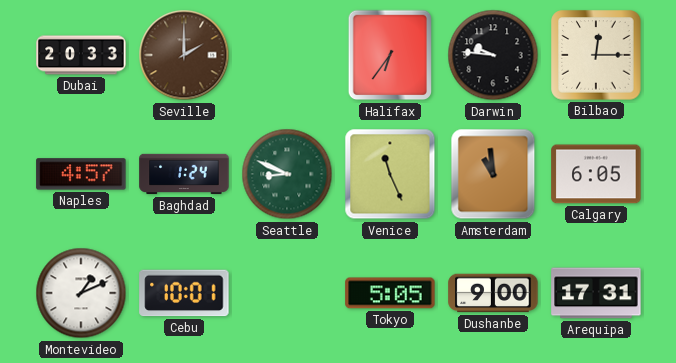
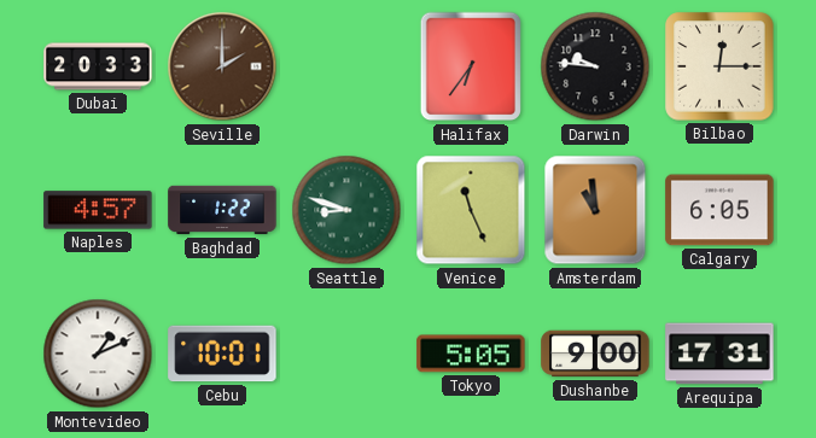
Baghdad: 1:24 -> 1:22 (222, 210)
Seattle: 8:49 -> 8:48 (346, 210)
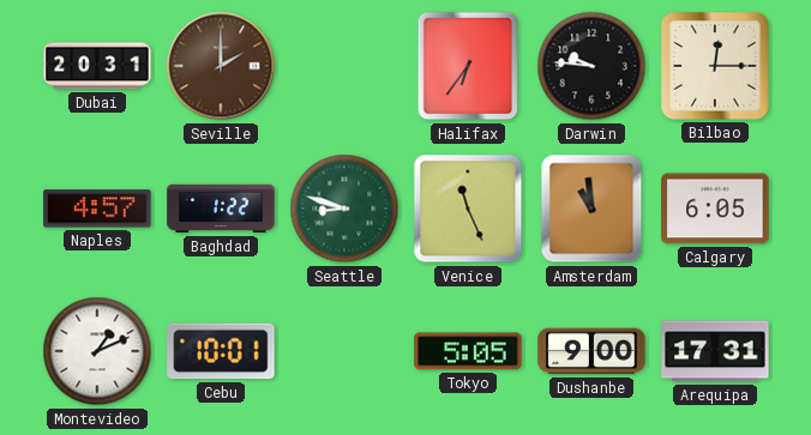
Dubai: 20:33 -> 20:31 (97, 66)
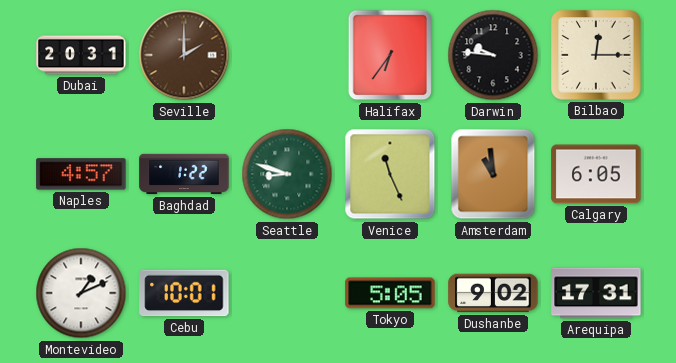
Dushanbe: 9:00 -> 9:02 (493, 293)
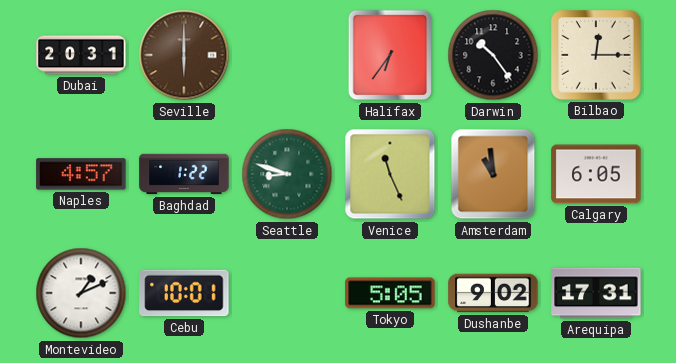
Seville: 2:00 -> 6:00 (184, 55)
Darwin: 9:46 -> 10:24 (493, 55)
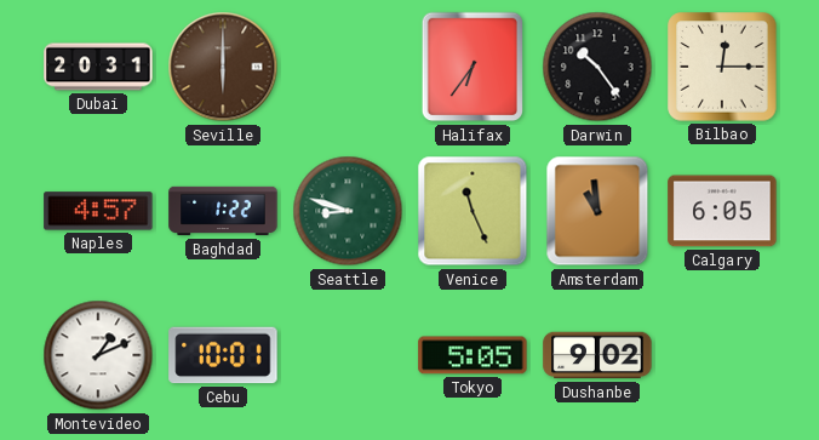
Arequipa: 17:31 -> none (596, 293)
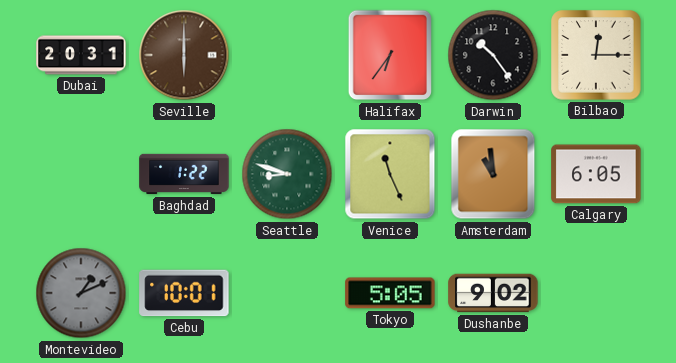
Naples: 4:57 -> none (98, 211)
Montevideo dial: white -> grey (81, 293)
